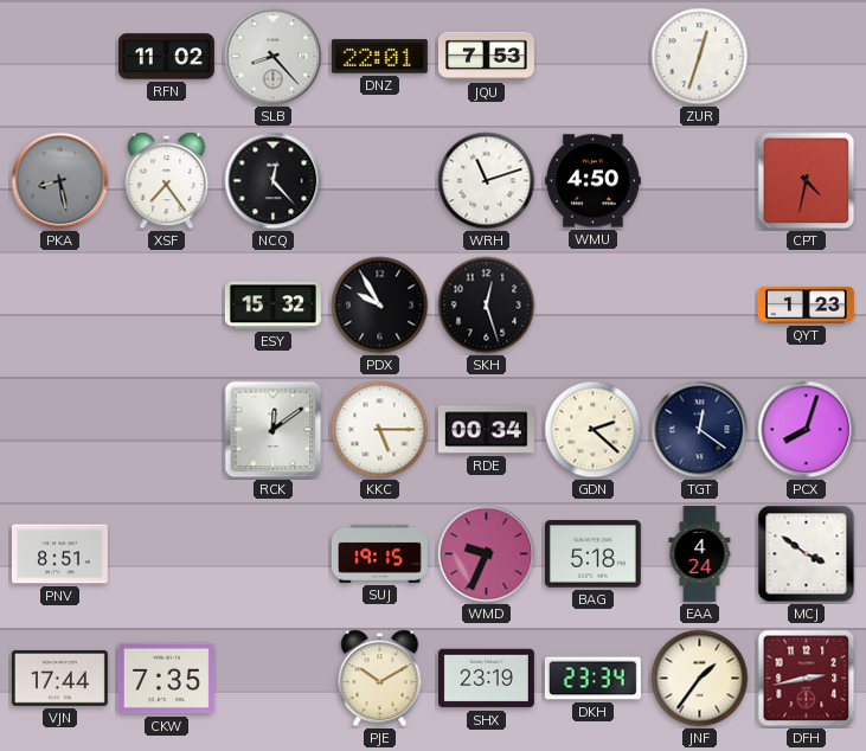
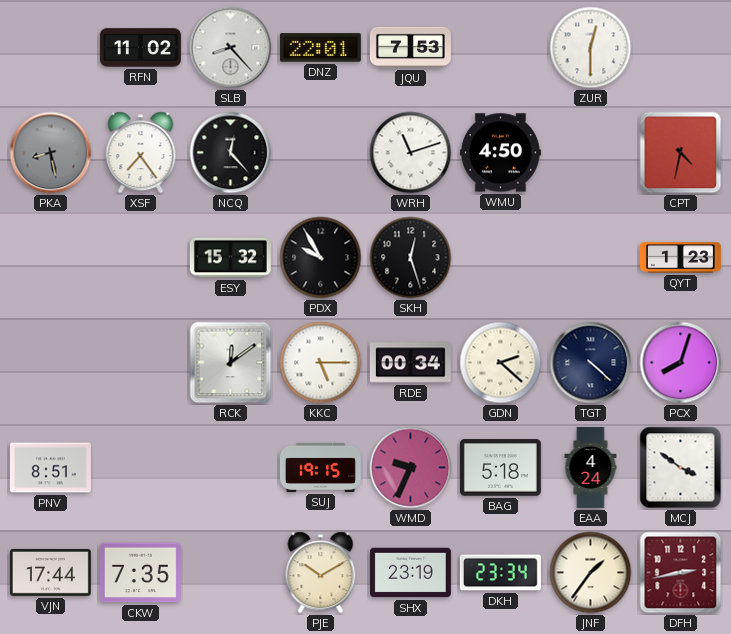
ZUR: 12:33 -> 12:30 (591, 48)
TGT: 12:21 -> 4:22 (591, 363)
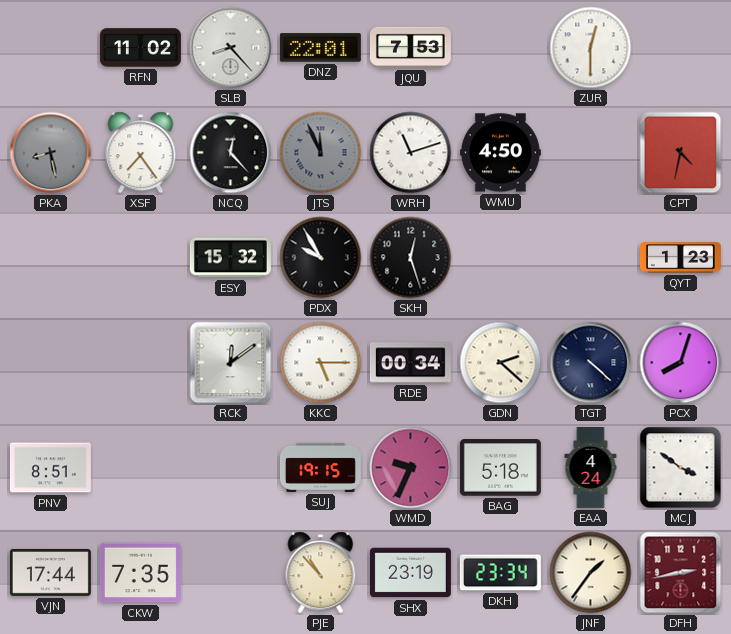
JTS: none -> 11:56 (321, 153)
PJE: 10:10 -> 10:53 (321, 573)
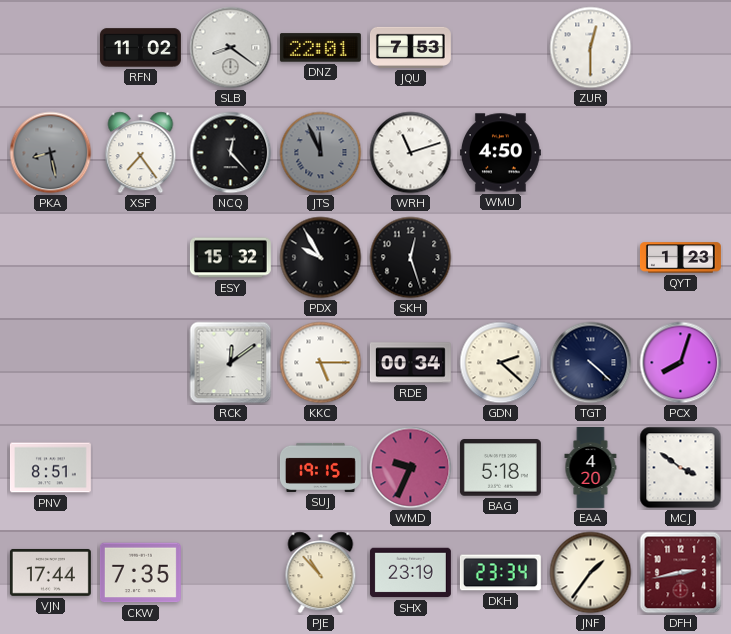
SLB: 8:23 -> 8:21 (231, 48)
CPT: 4:32 -> none (681, 153)
EAA: 4:24 -> 4:20 (591, 468)
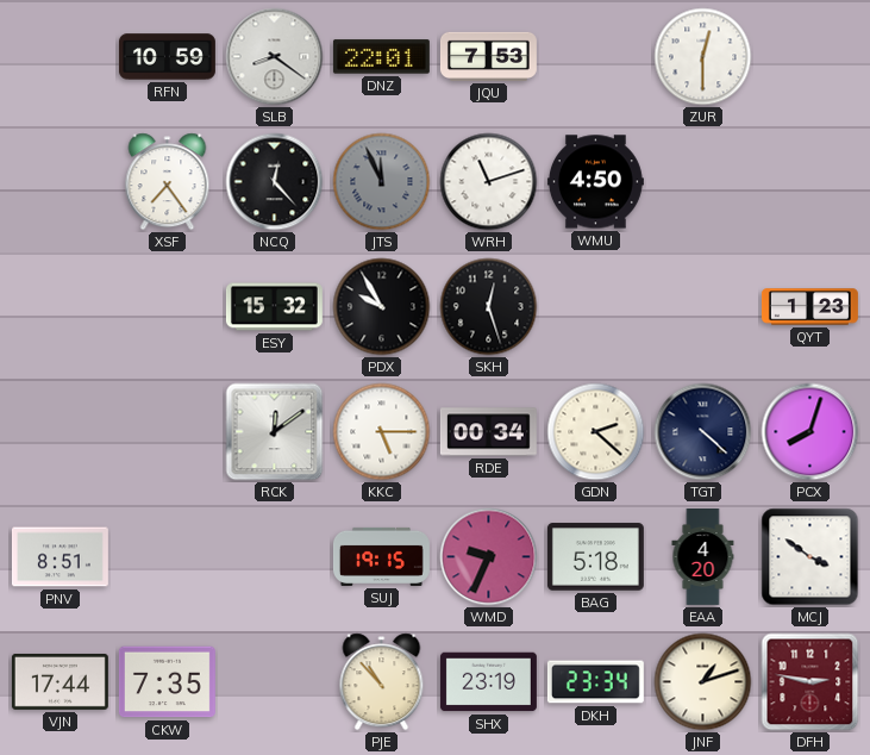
RFN: 11:02 -> 10:59 (167, 57)
PKA: 8:28 -> none (51, 153)
JNF: 1:36 -> 1:12 (703, 682)
DFH: 2:43 -> 2:47 (810, 682)
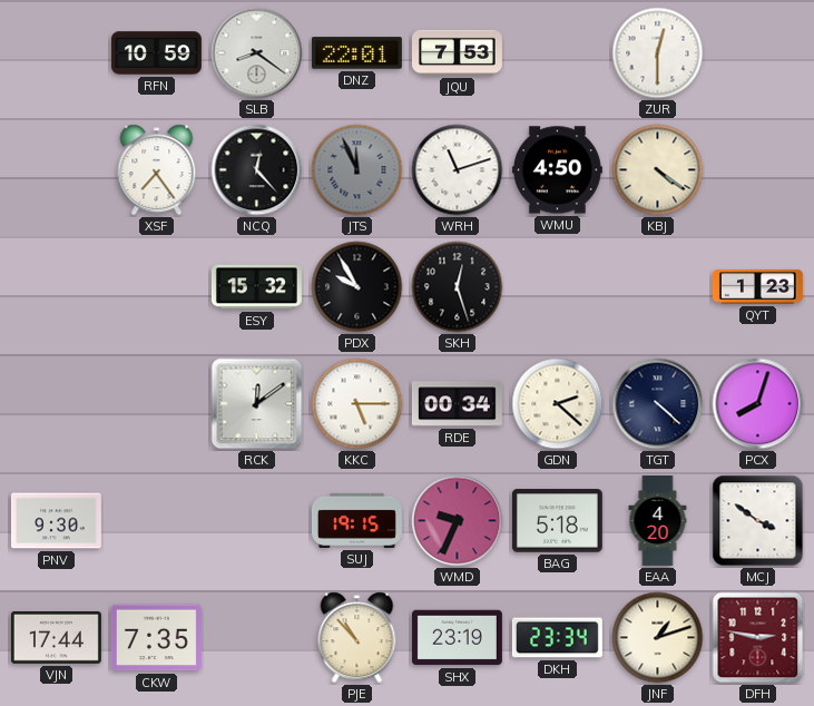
KBJ: none -> 4:21 (658, 170)
PNV: 8:51 -> 9:30 (56, 521)
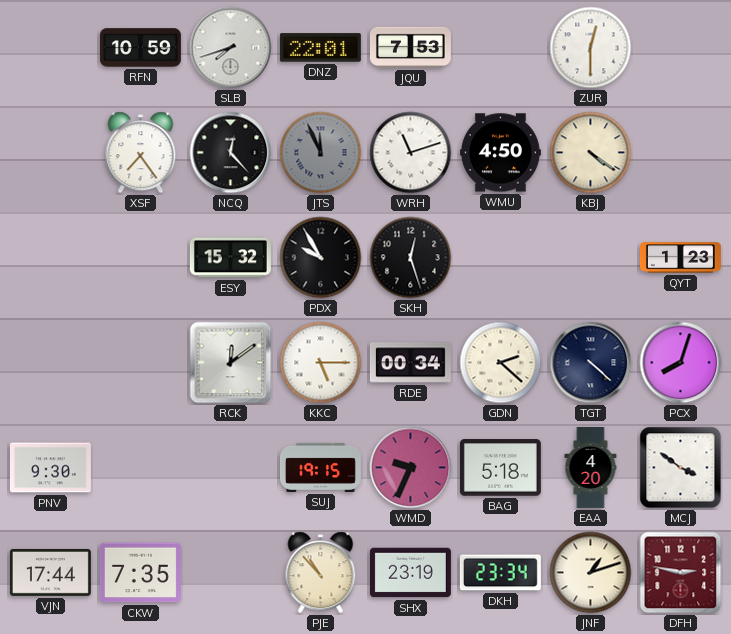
SLB: 8:21 -> 7:42 (231, 48)
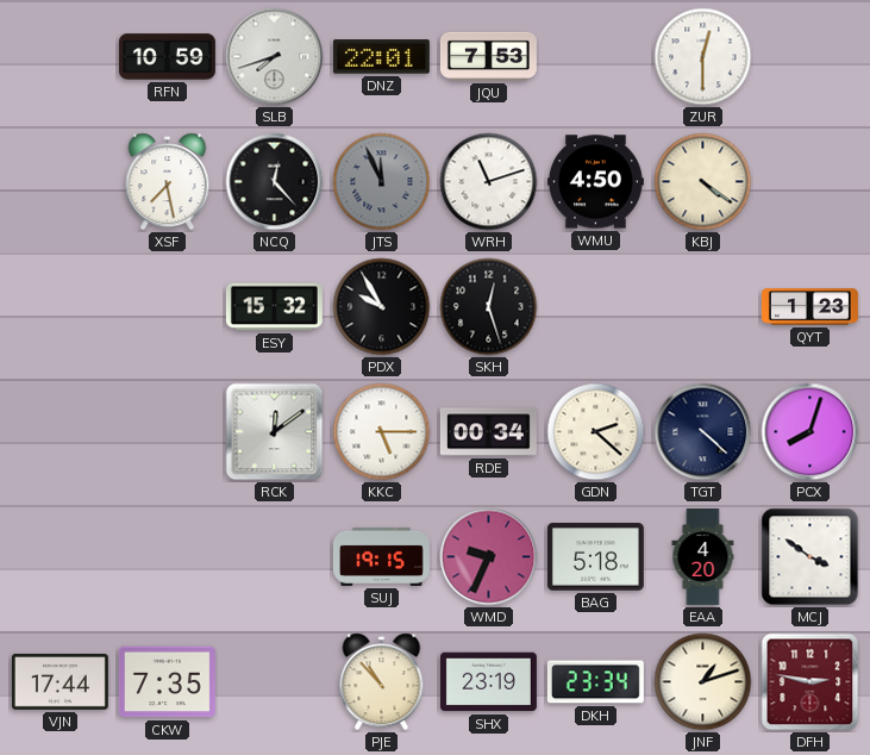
XSF: 7:24 -> 7:28 (168, 182)
PNV: 9:30 -> none (50, 468)
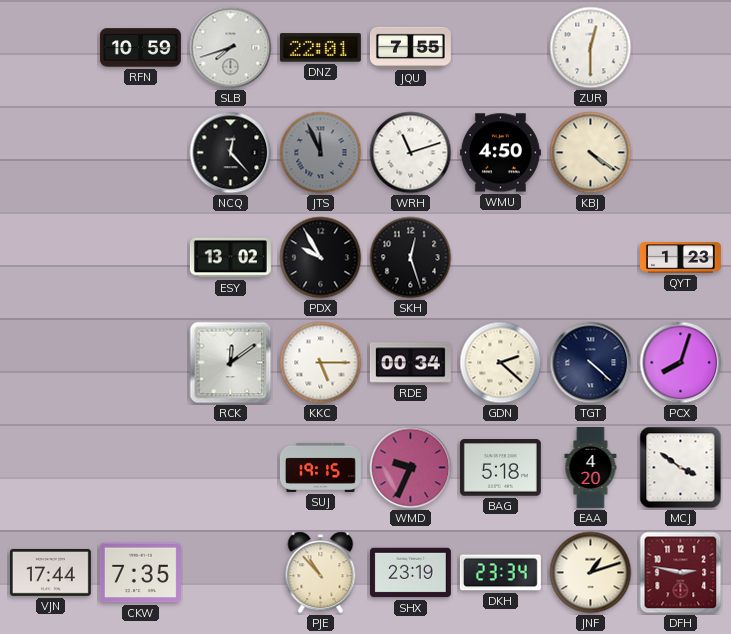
JQU: 7:53 -> 7:55 (410, 47)
XSF: 7:28 -> none (168, 182)
ESY: 15:32 -> 13:02 (230, 258)
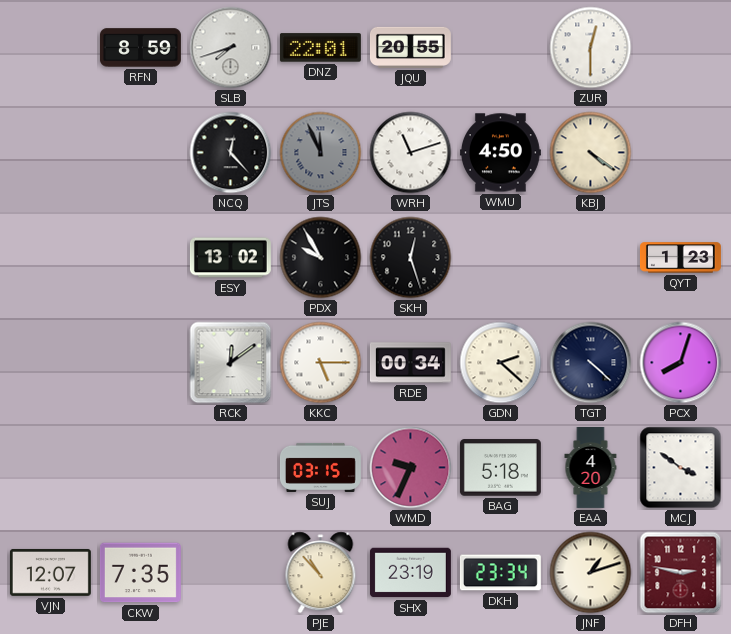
RFN: 10:59 -> 8:59 (140, 48)
JQU: 7:55 -> 20:55 (410, 47)
SUJ: 19:15 -> 03:15 (320, 467)
VJN: 17:44 -> 12:07 (50, 572)
